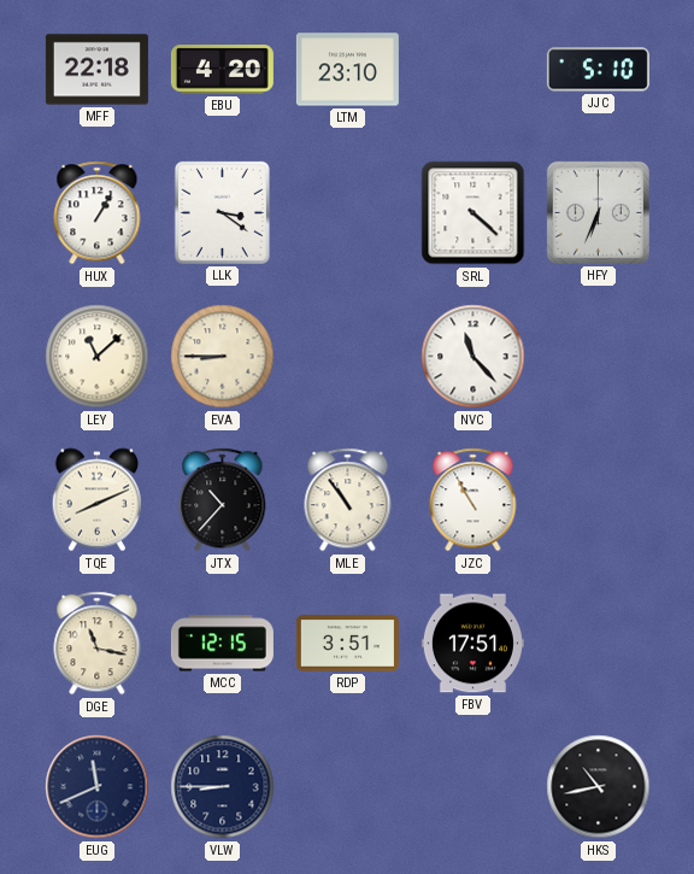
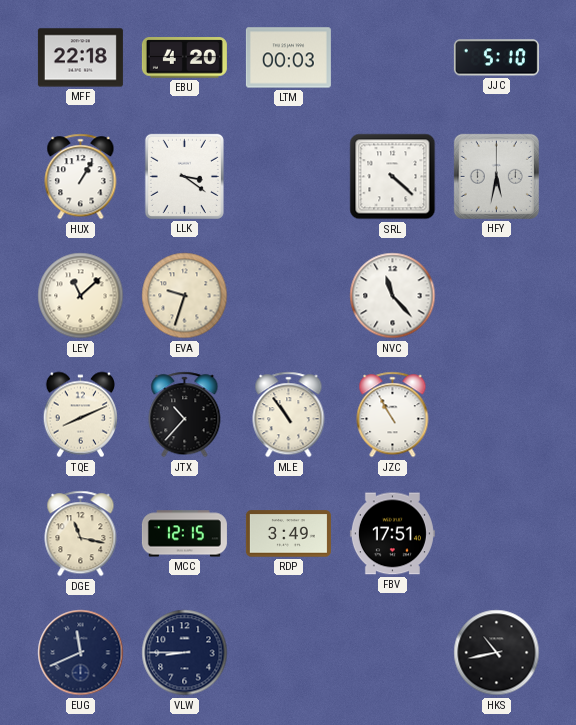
LTM: 23:10 -> 00:03 (288, 58)
HFY: 6:34 -> 5:32 (496, 176)
EVA: 8:45 -> 9:33 (185, 296)
RDP: 3:51 -> 3:49 (288, 534)
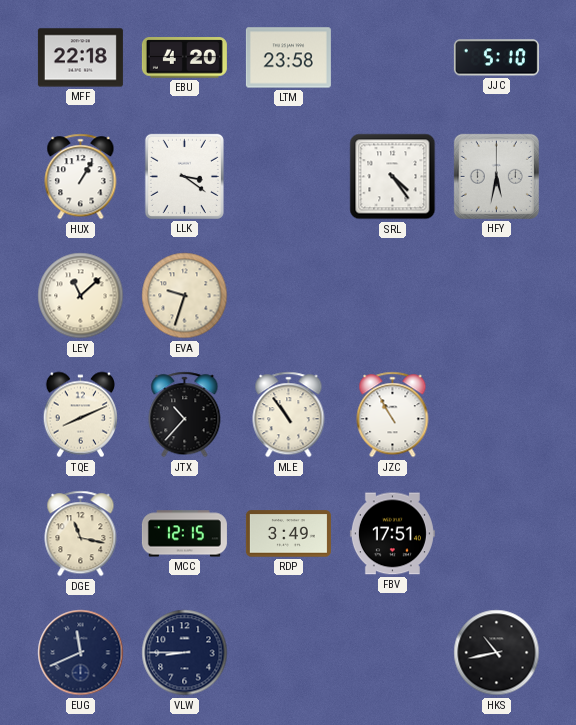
LTM: 00:03 -> 23:58 (288, 58)
SRL: 4:22 -> 4:24 (393, 177)
NVC: 11:23 -> none (393, 296)
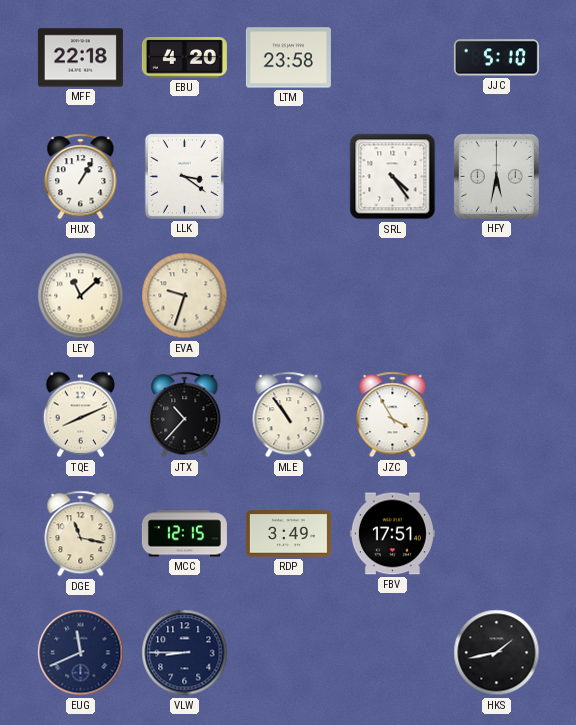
JZC: 10:55 -> 3:55 (393, 415)
HKS: 10:43 -> 1:43 (497, 653)
